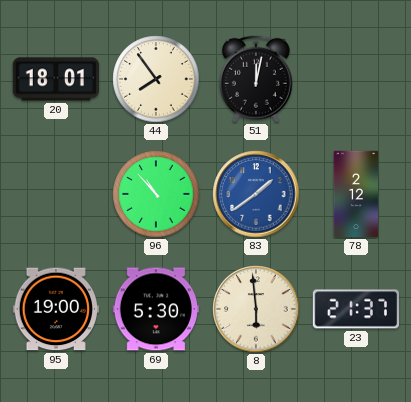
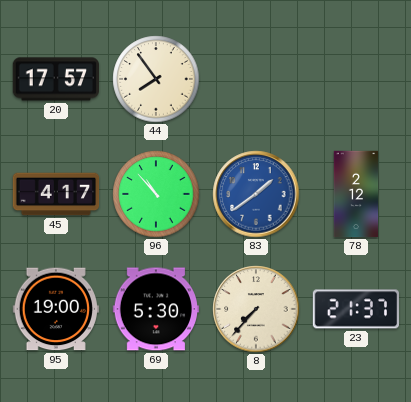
20: 18:01 -> 17:57 (55, 79)
51: 12:02 -> none (256, 79)
45: none -> 4:17 (56, 194)
8: 5:59 -> 7:37 (256, 309)
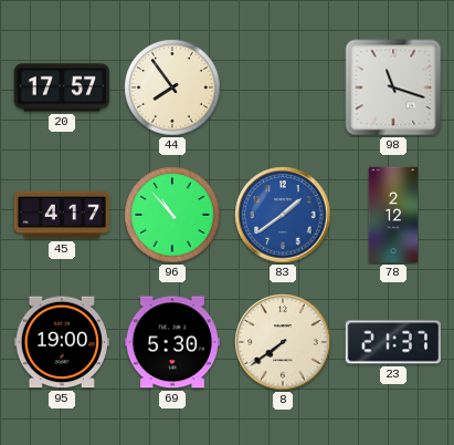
98: none -> 11:18 (393, 87)
8: 7:37 -> 7:39 (283, 342)
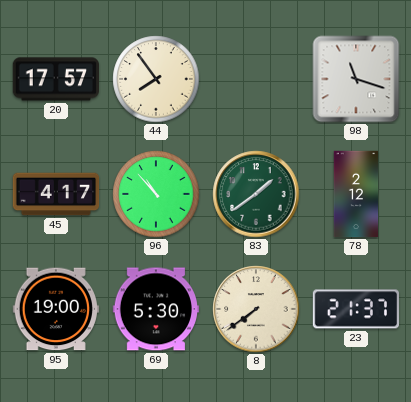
83 dial: blue -> green (256, 194)
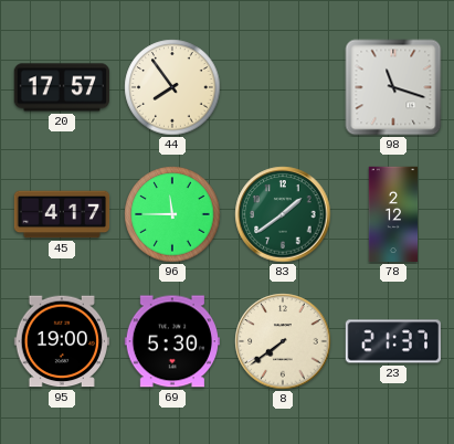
96: 10:53 -> 11:45 (172, 214)
